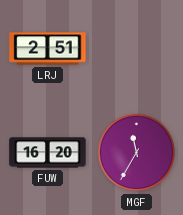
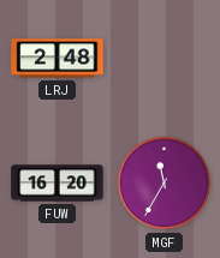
LRJ: 2:51 -> 2:48 (58, 59)
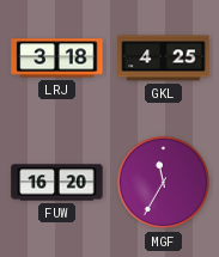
LRJ: 2:48 -> 3:18 (57, 59)
GKL: none -> 4:25 (164, 59)
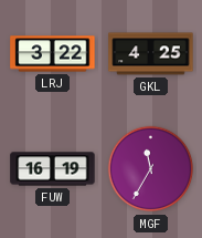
LRJ: 3:18 -> 3:22 (53, 54)
FUW: 16:20 -> 16:19 (53, 169)
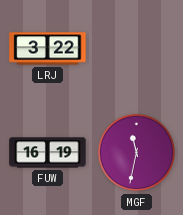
GKL: 4:25 -> none (151, 54)
MGF: 11:35 -> 11:32 (137, 153)
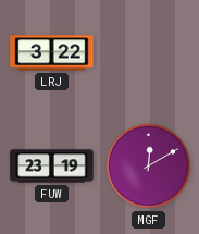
FUW: 16:19 -> 23:19 (52, 167)
MGF: 11:32 -> 12:10 (149, 167)
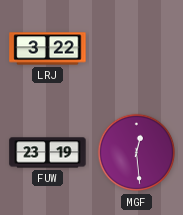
MGF: 12:10 -> 12:29 (137, 153)
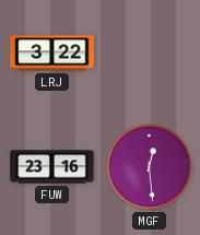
FUW: 23:19 -> 23:16 (52, 167)
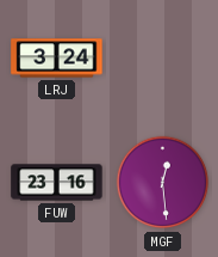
LRJ: 3:22 -> 3:24 (57, 59)
